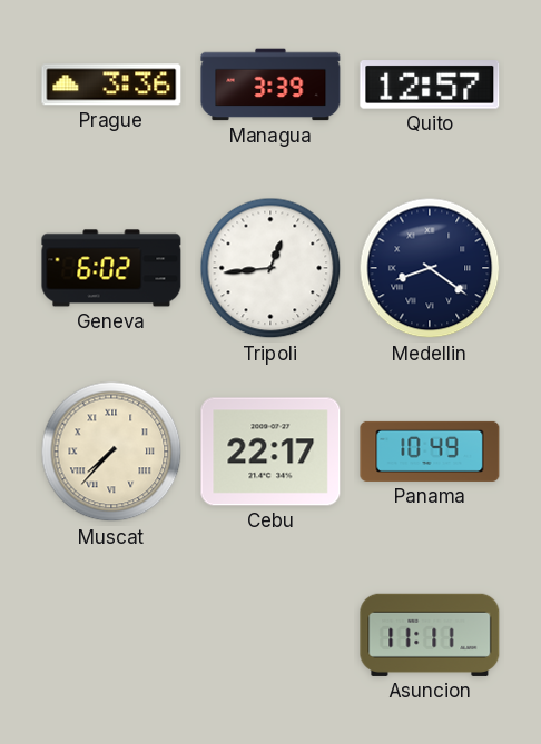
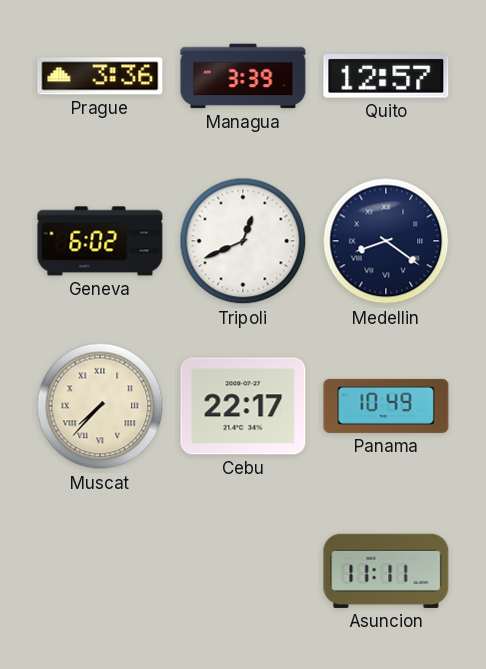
Tripoli: 12:44 -> 12:41 (243, 241)
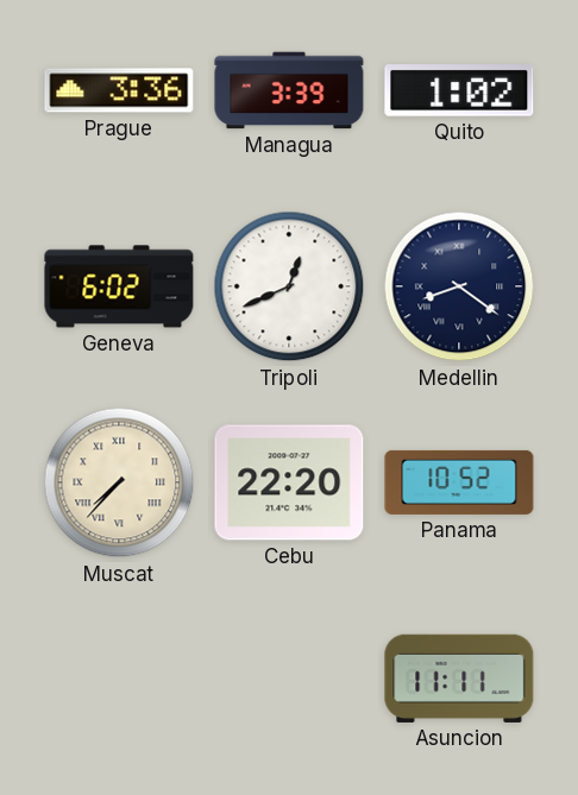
Quito: 12:57 -> 1:02 (459, 90)
Cebu: 22:17 -> 22:20 (289, 482)
Panama: 10:49 -> 10:52 (459, 482)
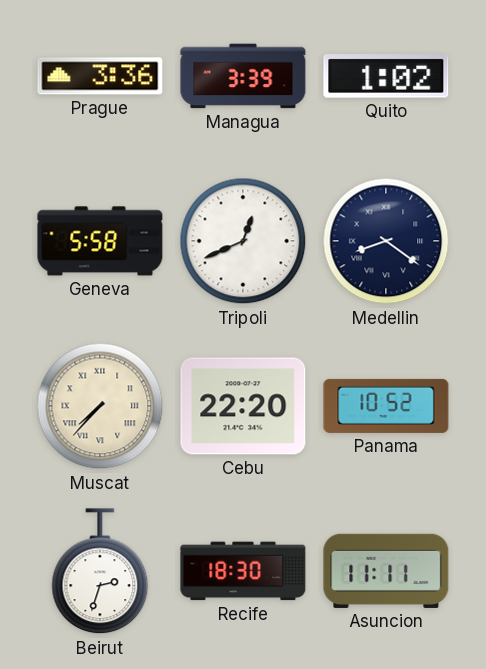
Geneva: 6:02 -> 5:58 (100, 241)
Beirut: none -> 2:33 (100, 572)
Recife: none -> 18:30 (243, 571)
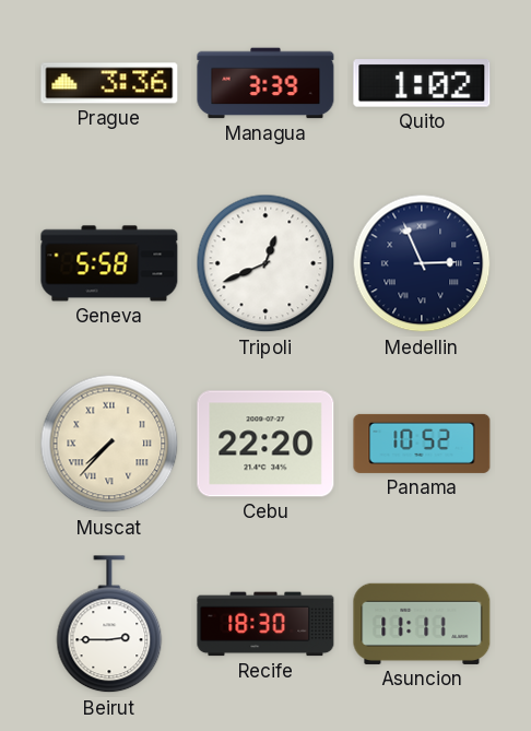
Medellin: 8:21 -> 2:56 (422, 263)
Beirut: 2:33 -> 2:45 (109, 625)
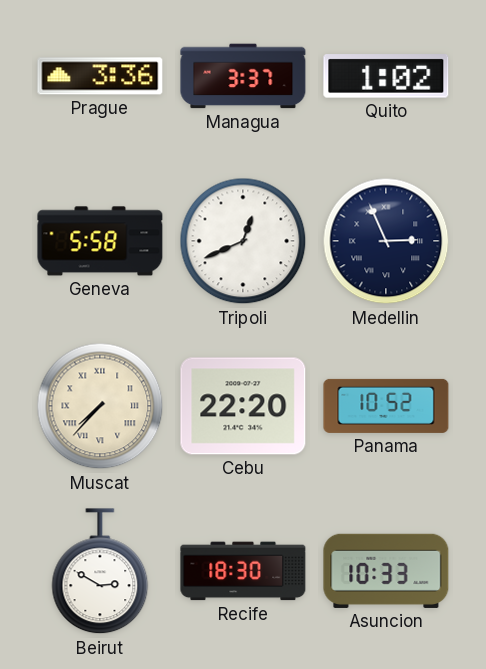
Managua: 3:39 -> 3:37 (243, 76)
Beirut: 2:45 -> 2:50 (100, 572)
Asuncion: 11:11 -> 10:33 (386, 571)
